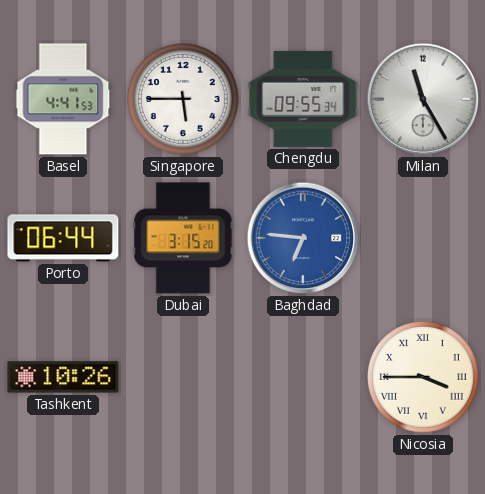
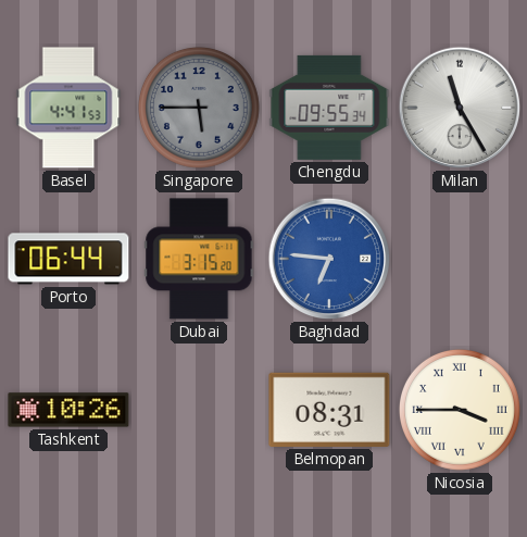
Singapore dial: white -> grey (199, 108)
Belmopan: none -> 08:31 (329, 410)
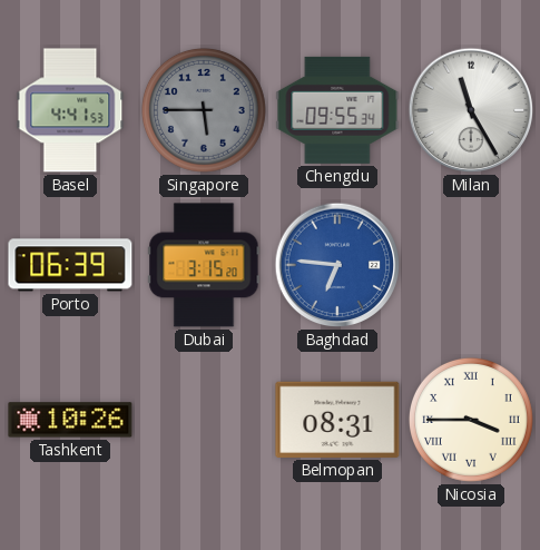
Porto: 06:44 -> 06:39 (70, 265)
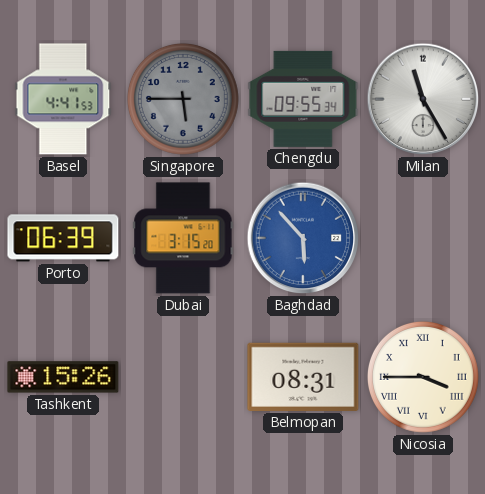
Baghdad: 6:46 -> 5:53 (303, 238)
Tashkent: 10:26 -> 15:26 (63, 377)
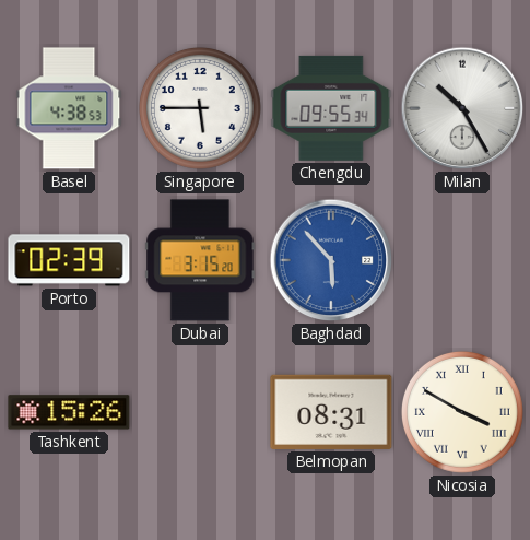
Basel: 4:41 -> 4:38 (69, 108)
Singapore dial: grey -> white (200, 108)
Milan: 11:25 -> 10:25 (462, 108)
Porto: 06:39 -> 02:39 (69, 260)
Nicosia: 3:45 -> 3:50 (462, 412)
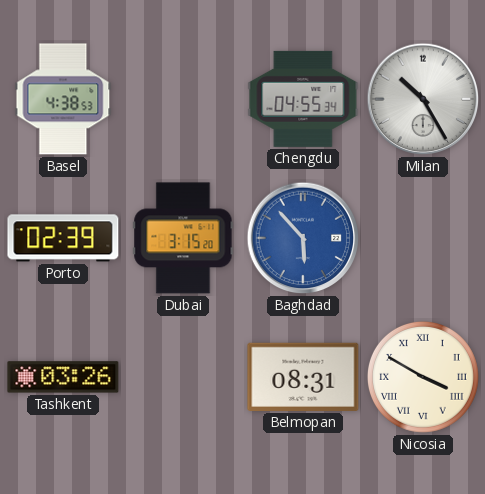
Singapore: 5:45 -> none (200, 108)
Chengdu: 09:55 -> 04:55 (303, 99)
Tashkent: 15:26 -> 03:26 (63, 377)
